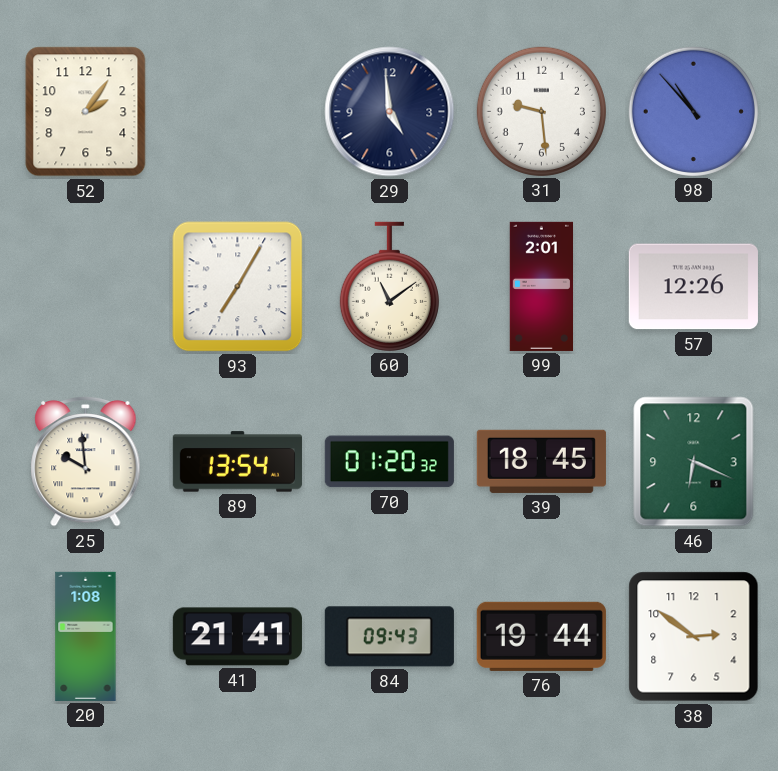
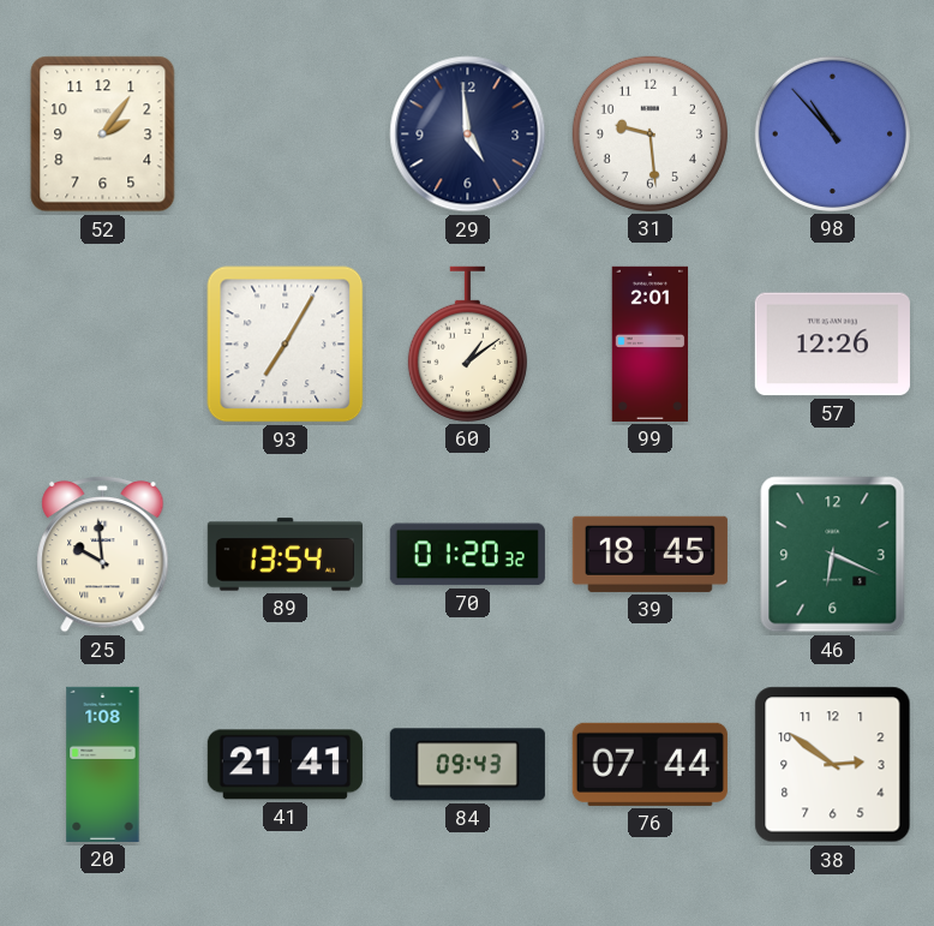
60: 11:09 -> 1:09 (467, 343)
76: 19:44 -> 07:44 (649, 764)
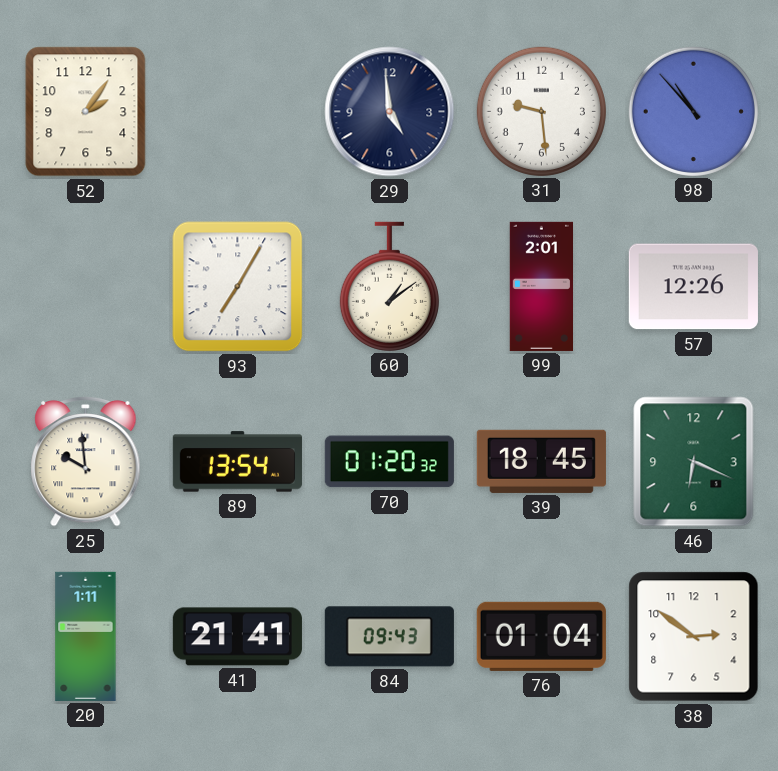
20: 1:08 -> 1:11 (86, 636)
76: 07:44 -> 01:04 (541, 636)
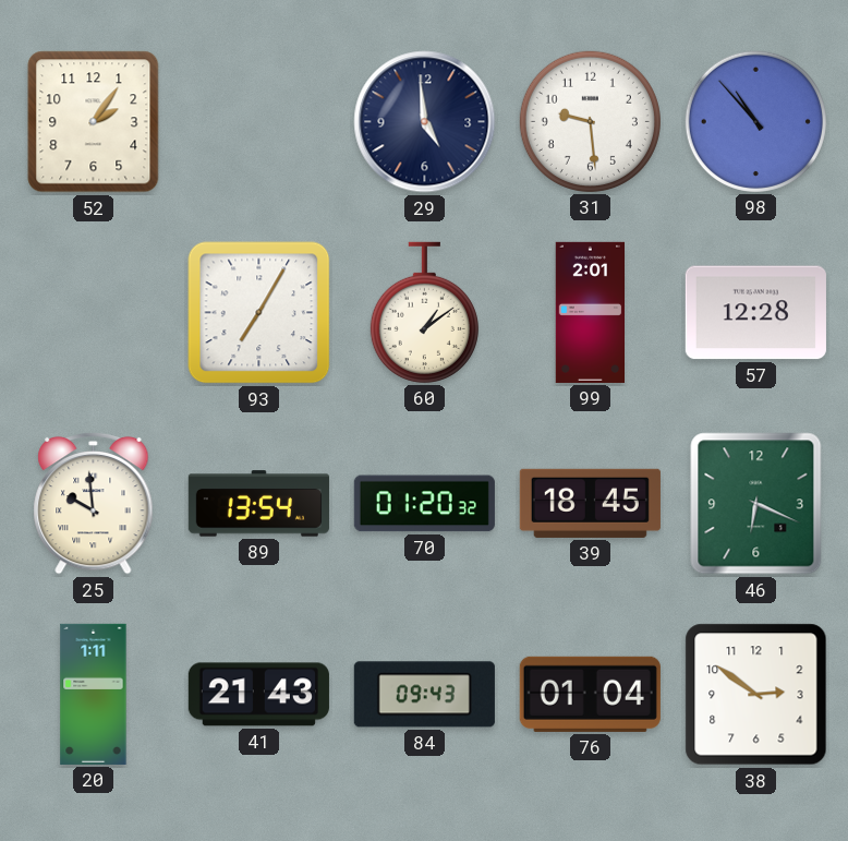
57: 12:26 -> 12:28 (755, 313)
41: 21:41 -> 21:43 (258, 695)
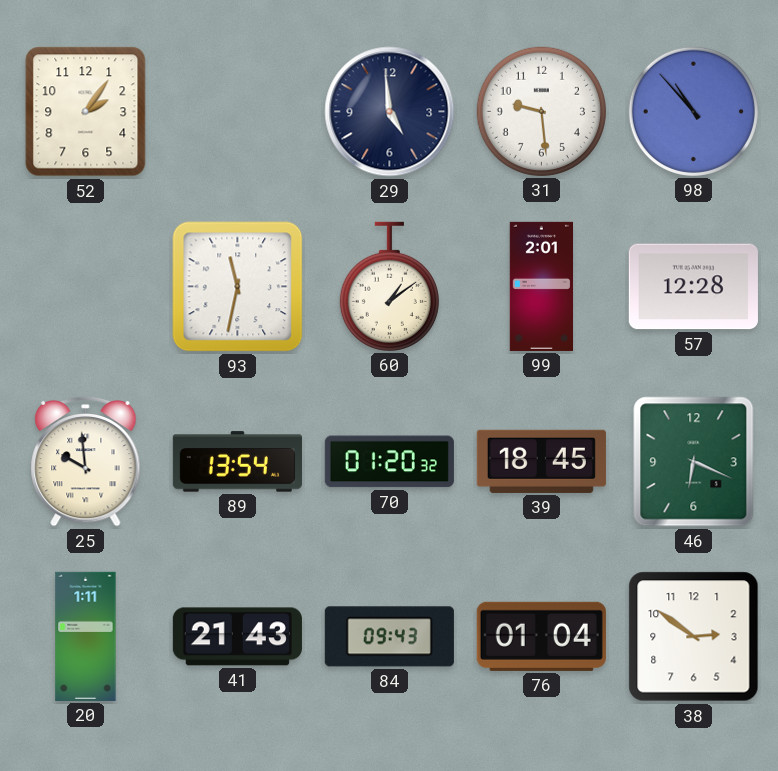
93: 7:05 -> 11:32 (238, 287)
